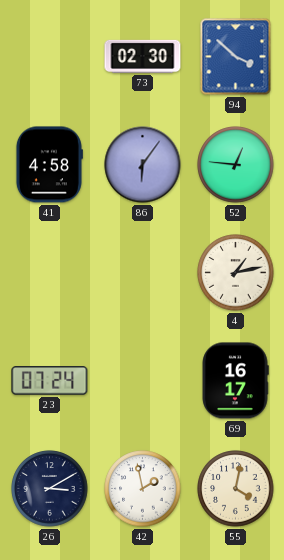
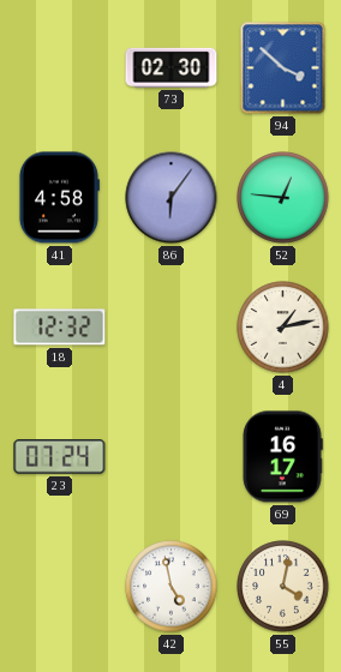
18: none -> 12:32 (60, 328)
26: 3:10 -> none (50, 489)
42: 1:58 -> 4:58 (172, 587)
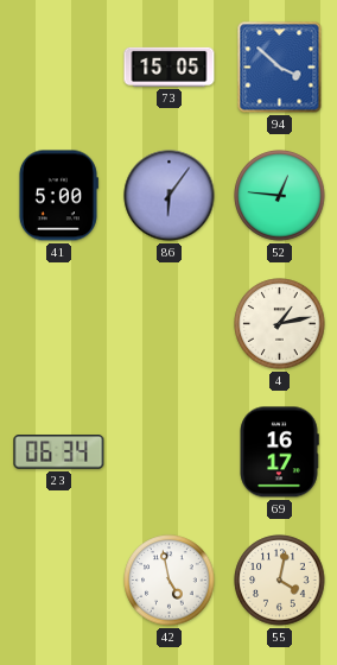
73: 02:30 -> 15:05 (170, 66)
41: 4:58 -> 5:00 (58, 196)
18: 12:32 -> none (60, 328)
23: 07:24 -> 06:34 (59, 452)
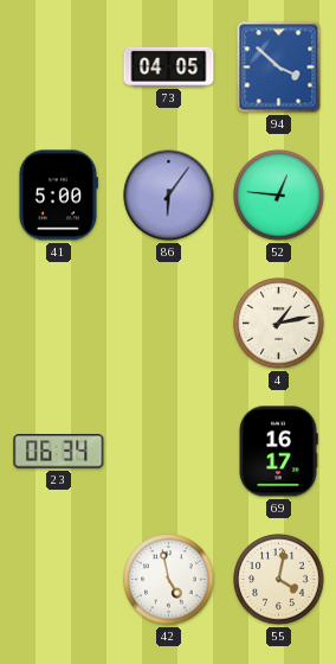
73: 15:05 -> 04:05 (169, 66)
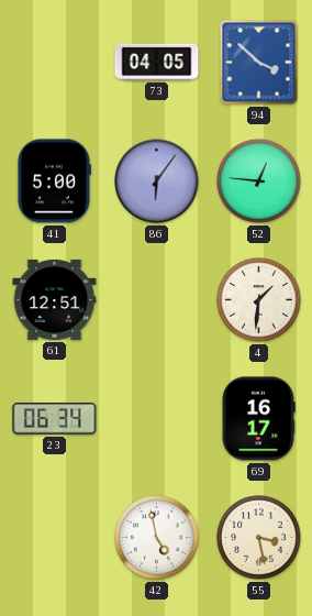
61: none -> 12:51 (55, 299)
4: 1:13 -> 1:31 (259, 300)
55: 4:02 -> 3:28 (259, 538)
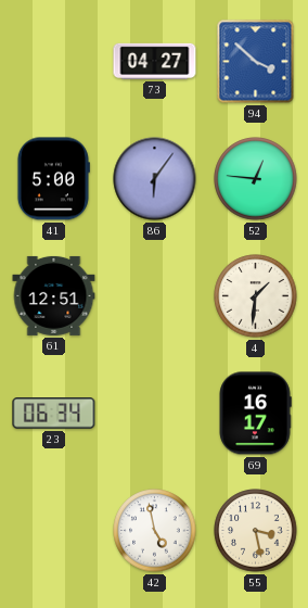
73: 04:05 -> 04:27 (155, 61)
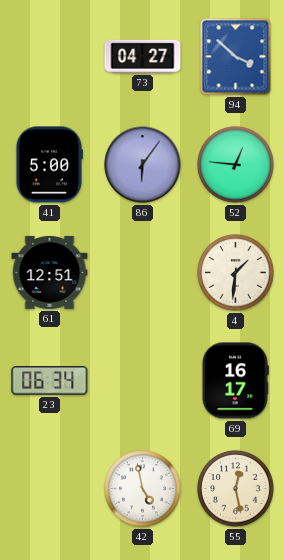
55: 3:28 -> 12:28 (236, 489)
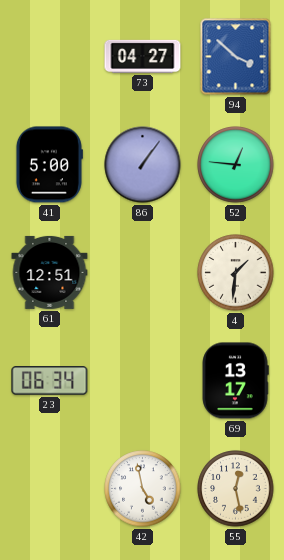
86: 6:06 -> 1:06 (143, 165)
69: 16:17 -> 13:17 (235, 381)
